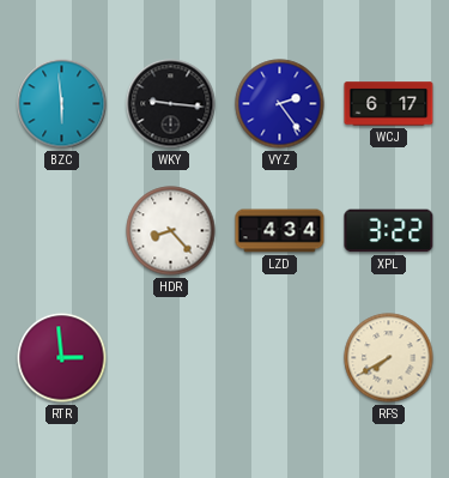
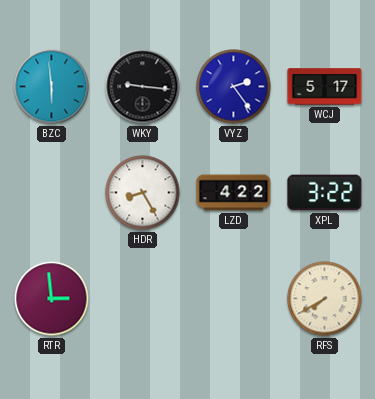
WCJ: 6:17 -> 5:17 (325, 87)
HDR: 8:23 -> 8:25 (143, 193)
LZD: 4:34 -> 4:22 (234, 193)
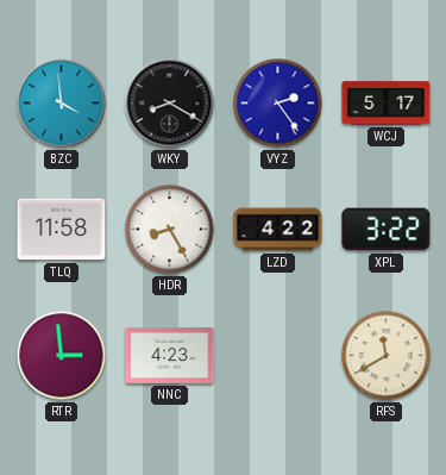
BZC: 5:59 -> 3:59 (62, 104)
WKY: 9:16 -> 8:20 (170, 104)
TLQ: none -> 11:58 (62, 230)
NNC: none -> 4:23 (170, 355)
RFS: 7:40 -> 11:40 (387, 356)
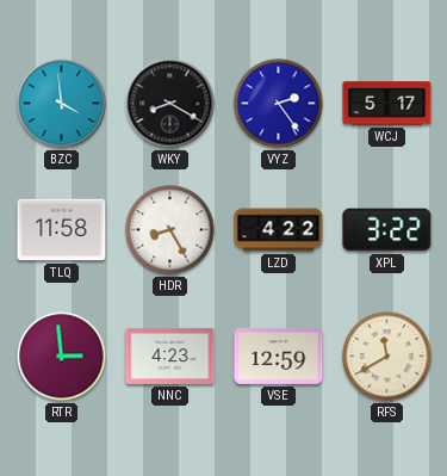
VSE: none -> 12:59 (279, 356)
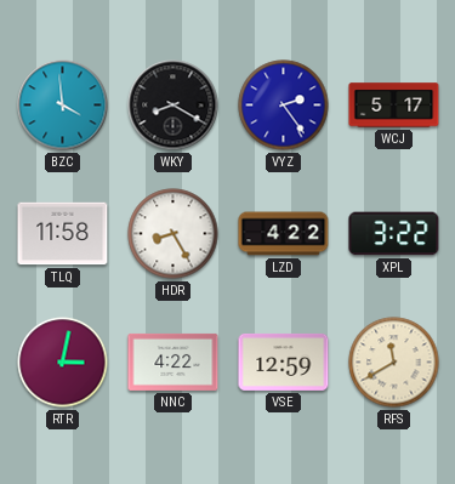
RTR: 2:59 -> 3:02 (63, 363)
NNC: 4:23 -> 4:22 (174, 361)
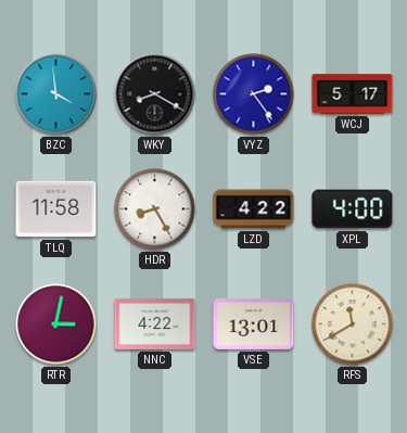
XPL: 3:22 -> 4:00 (353, 209)
VSE: 12:59 -> 13:01 (254, 323)
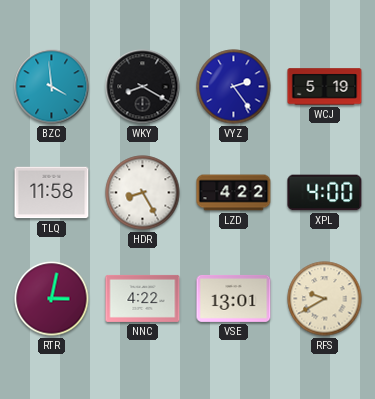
WCJ: 5:17 -> 5:19 (325, 87)
RFS: 11:40 -> 9:40 (325, 299)
